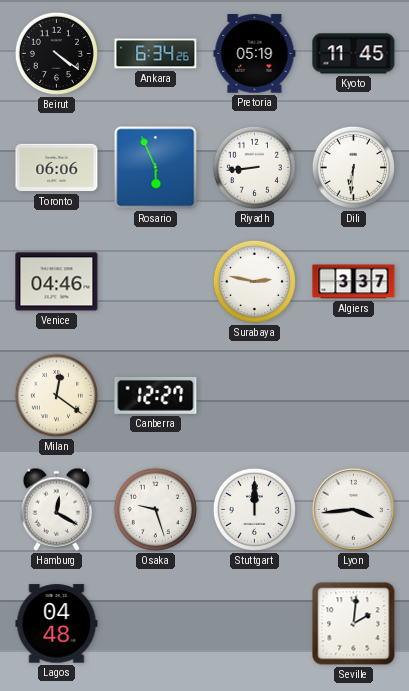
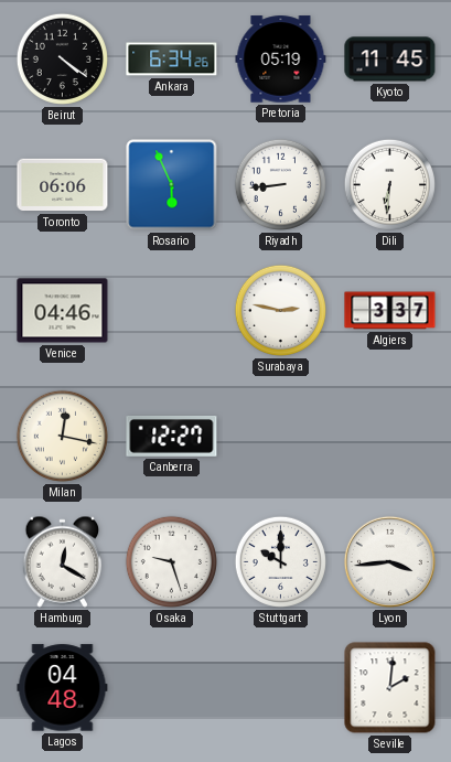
Milan: 12:21 -> 12:17 (62, 436)
Stuttgart: 12:00 -> 10:00 (280, 561)
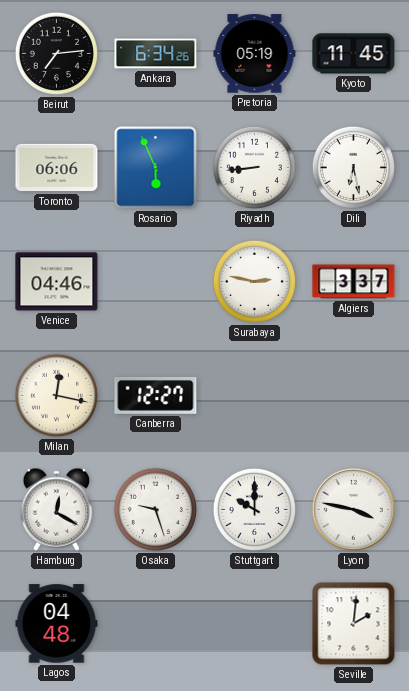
Beirut: 4:21 -> 7:14 (56, 53)
Dili: 6:31 -> 6:28 (353, 167)
Lyon: 3:44 -> 3:47 (353, 509)
